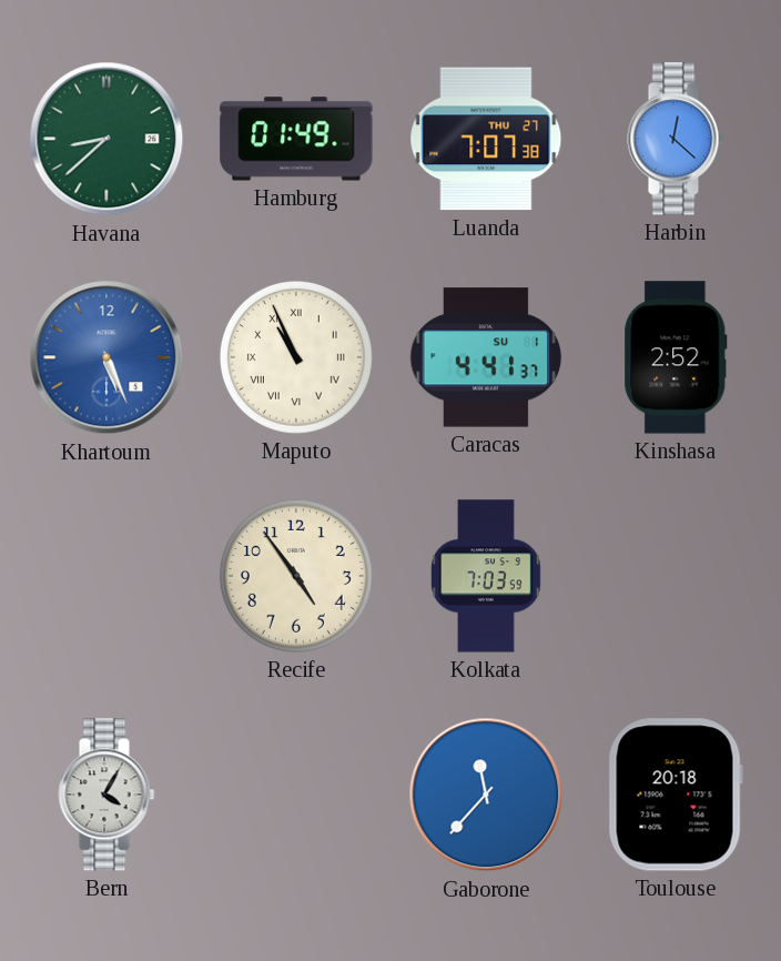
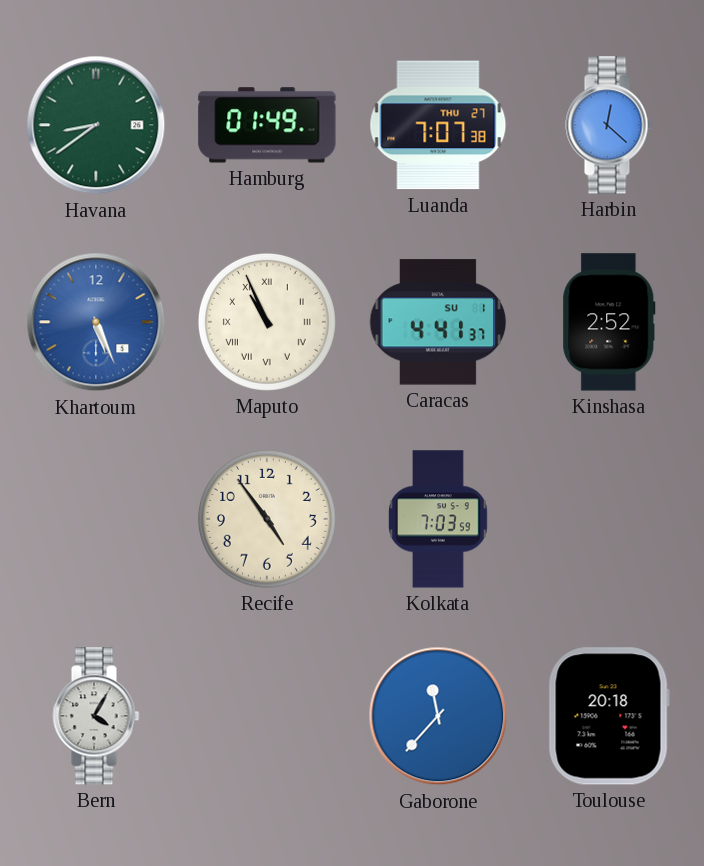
Havana: 8:38 -> 8:39 (96, 125)
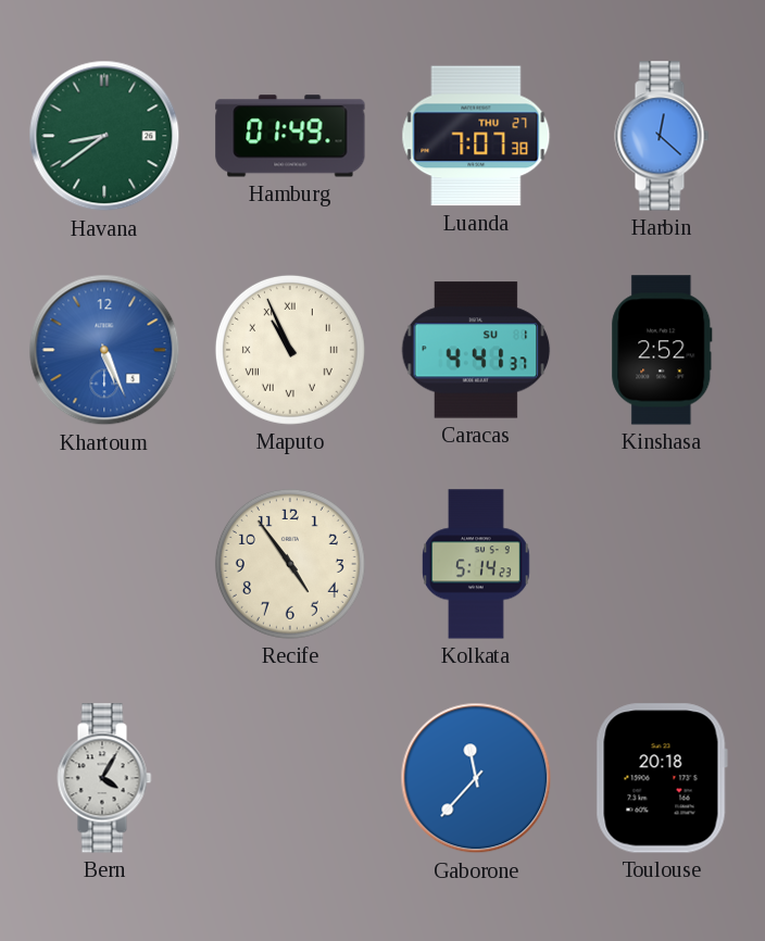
Kolkata: 7:03 -> 5:14 (477, 564)
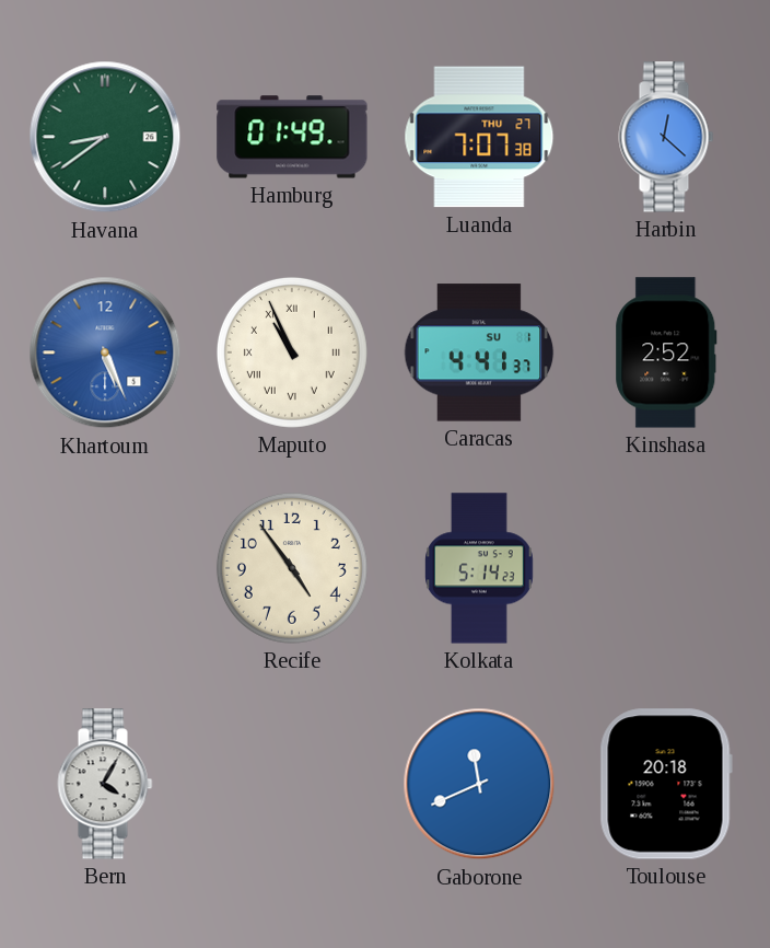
Gaborone: 11:37 -> 11:41 (479, 784)
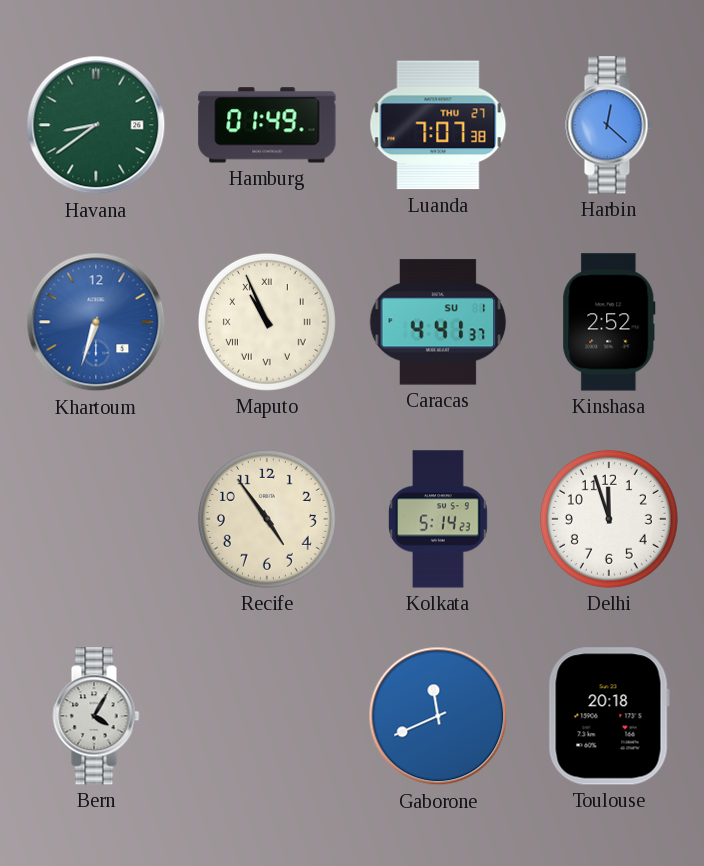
Khartoum: 5:26 -> 6:33 (96, 322)
Delhi: none -> 11:57 (609, 519)
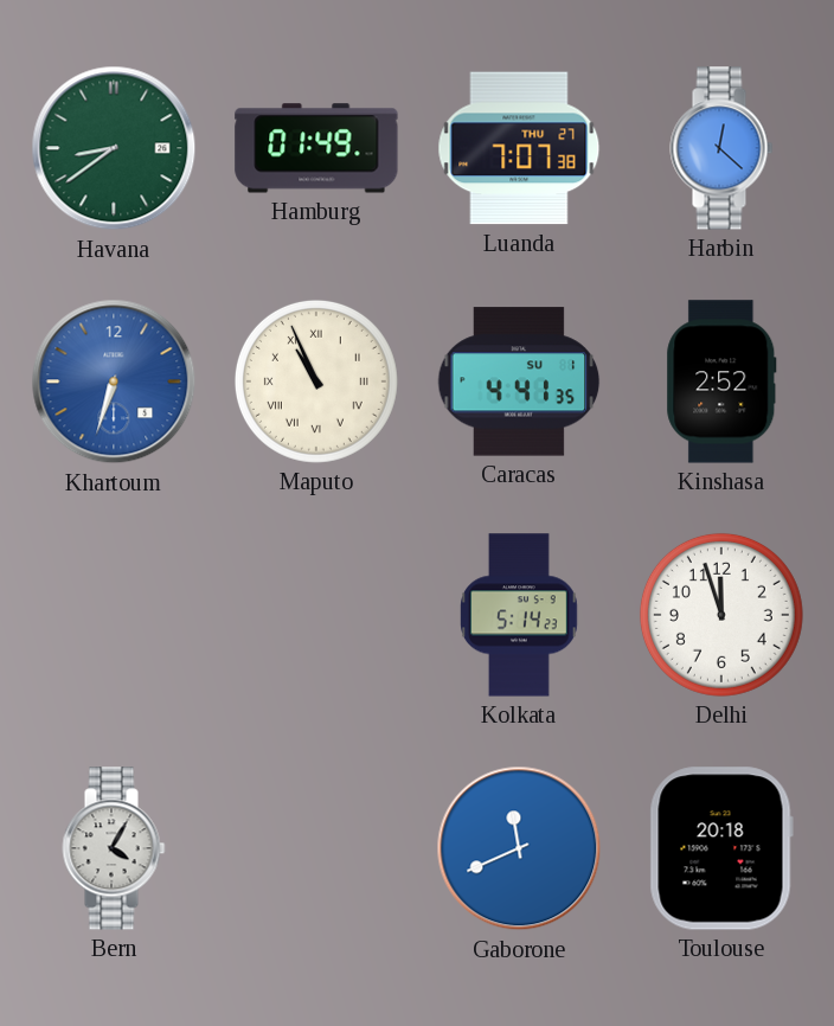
Caracas: 4:41:37 -> 4:41:35 (519, 381)
Recife: 4:54 -> none (267, 519)
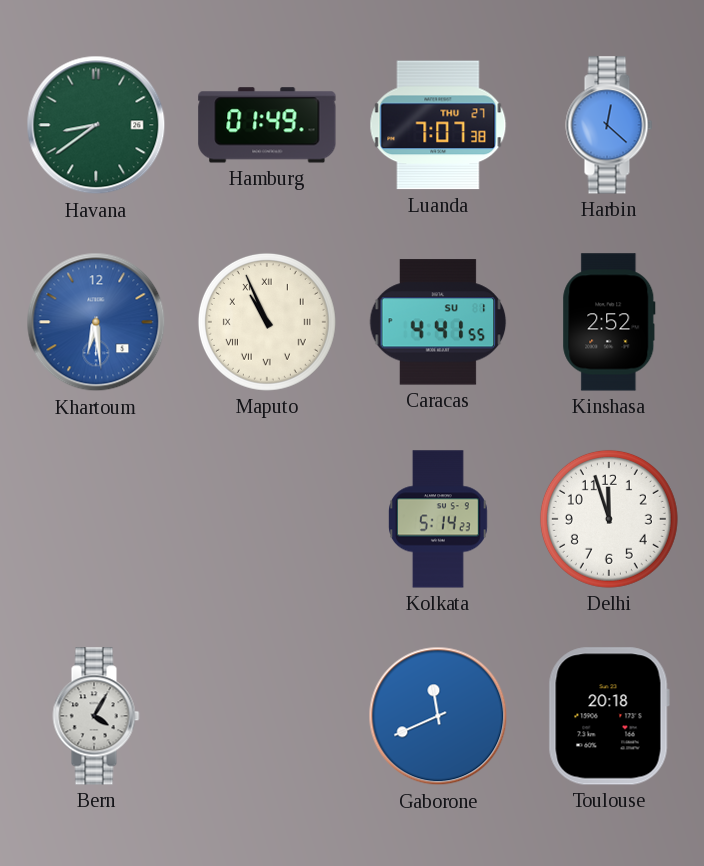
Khartoum: 6:33 -> 6:29 (96, 322)
Caracas: 4:41:35 -> 4:41:55 (438, 322)
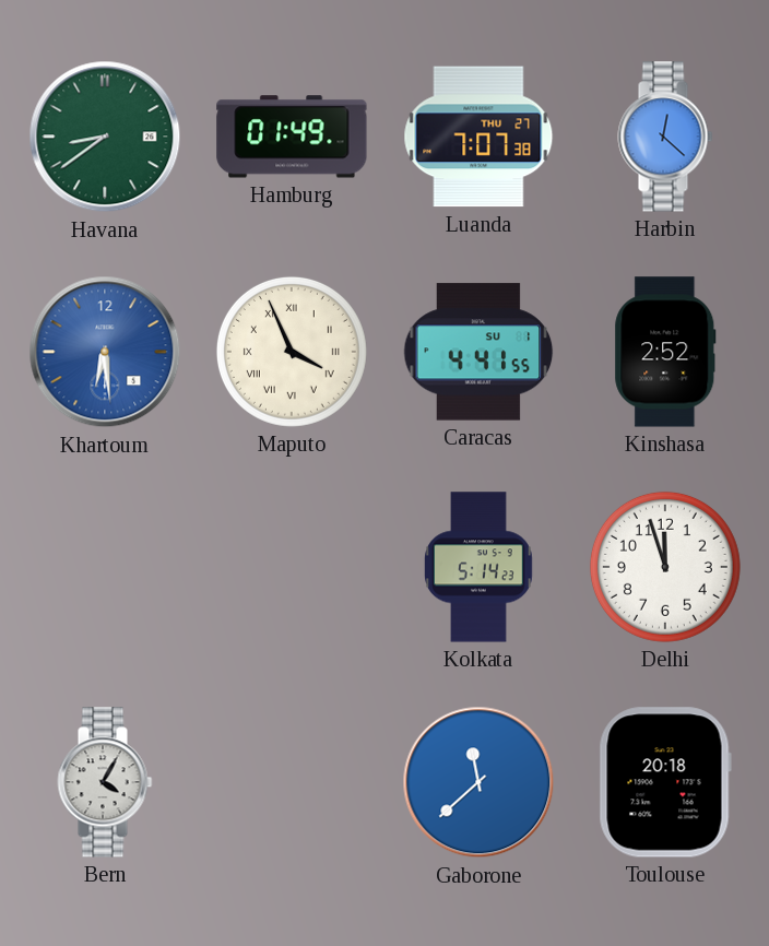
Maputo: 10:56 -> 3:56 (292, 352)
Gaborone: 11:41 -> 11:38 (478, 782)
